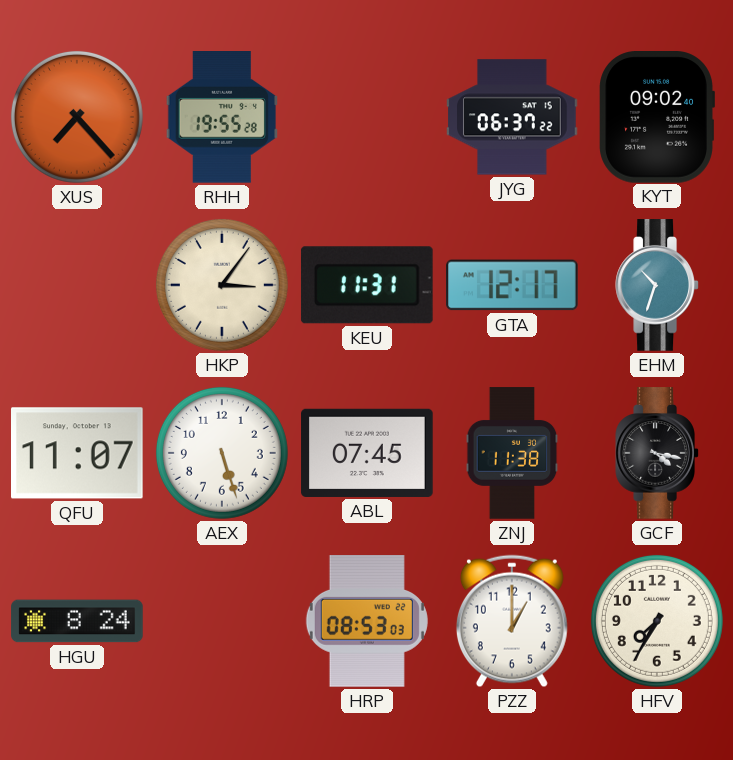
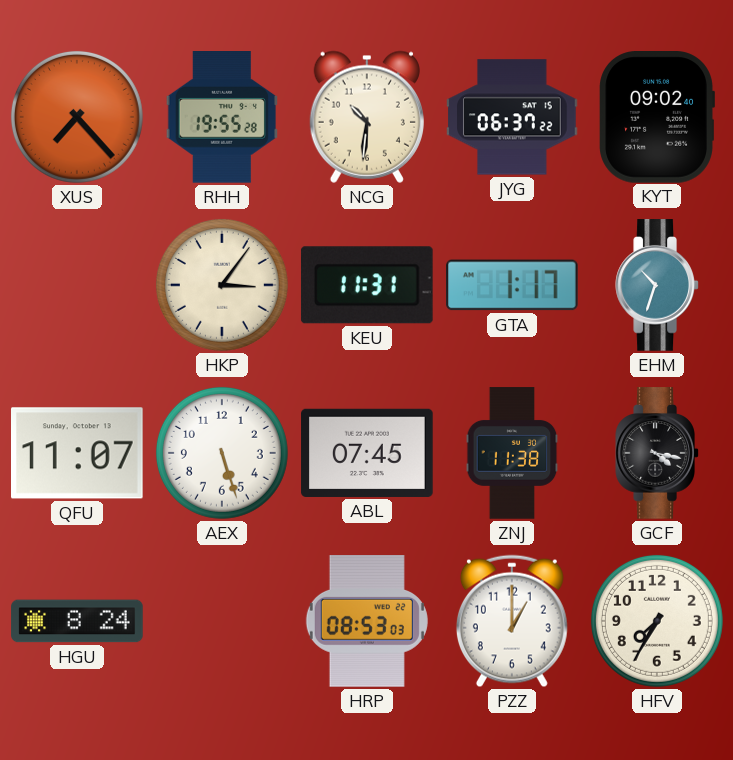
NCG: none -> 10:31 (367, 117)
GTA: 12:17 -> 1:17 (512, 285)
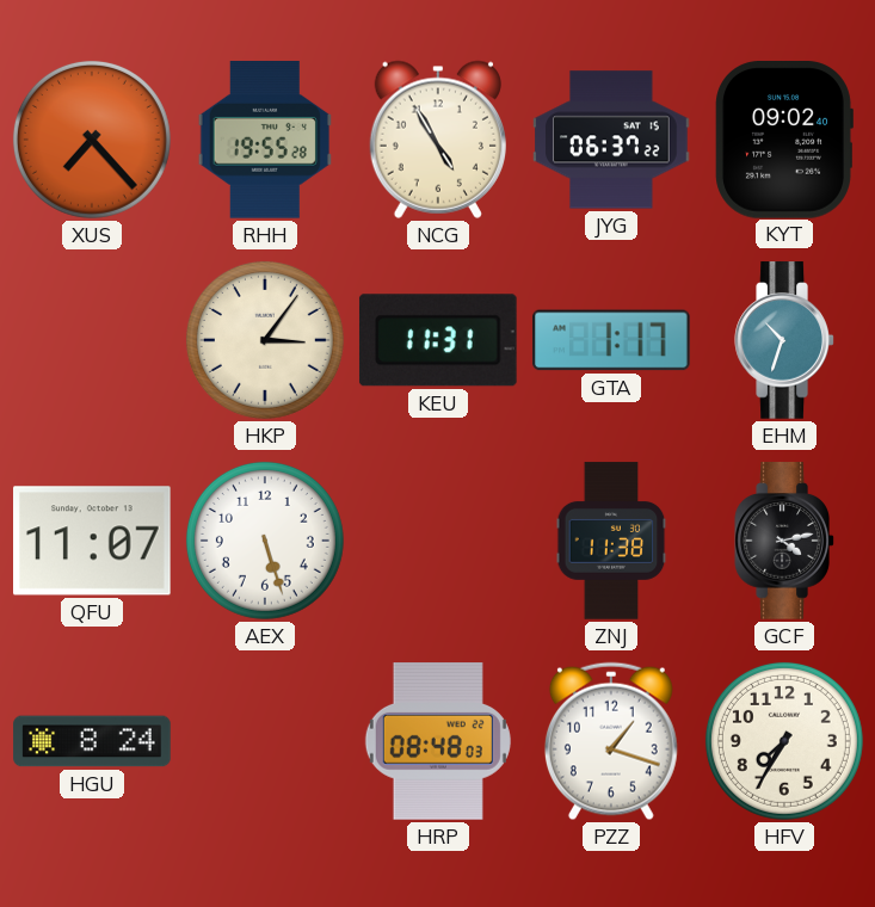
NCG: 10:31 -> 4:55 (438, 140)
ABL: 07:45 -> none (367, 453)
GCF: 4:17 -> 4:13 (784, 541)
HRP: 08:53 -> 08:48 (438, 741)
PZZ: 1:00 -> 1:18 (611, 741)
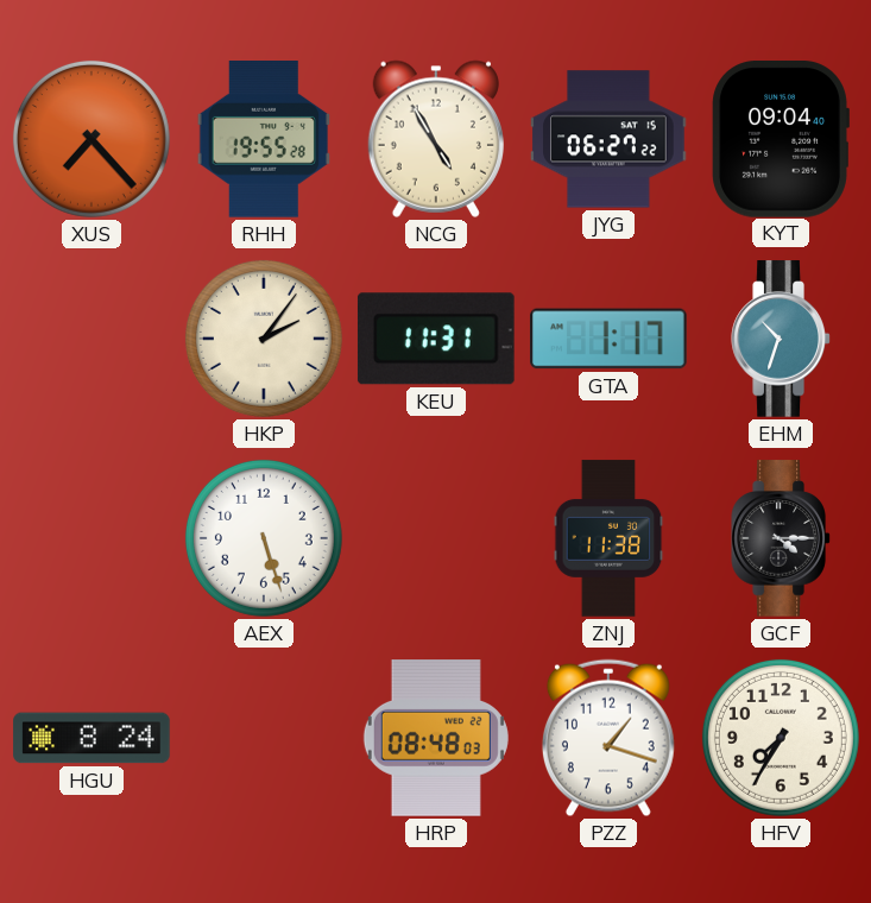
JYG: 06:37 -> 06:27 (608, 139)
KYT: 09:02 -> 09:04 (781, 139)
HKP: 3:06 -> 2:06 (264, 339)
QFU: 11:07 -> none (93, 541)
GCF: 4:13 -> 4:15 (781, 538)
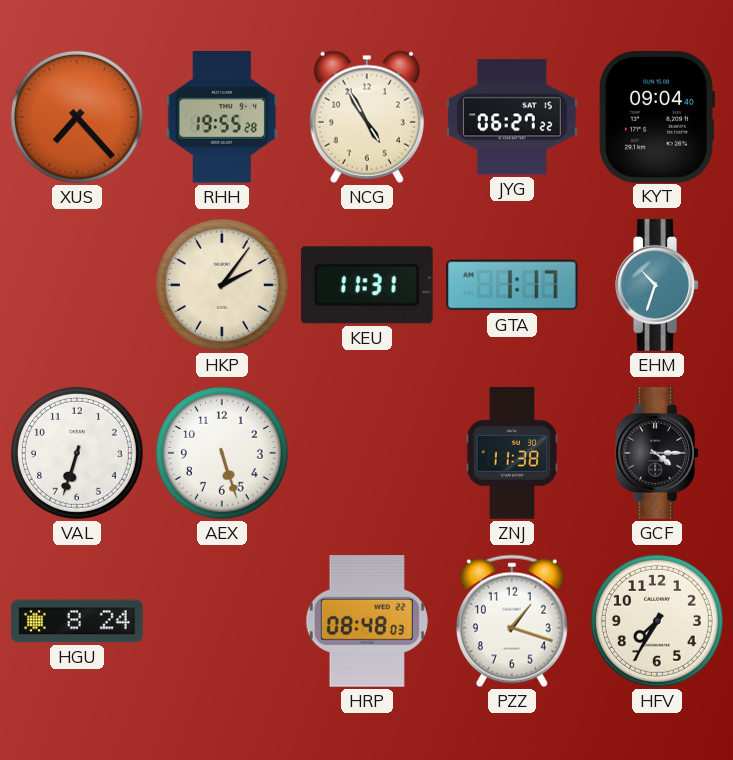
VAL: none -> 6:33 (77, 453)
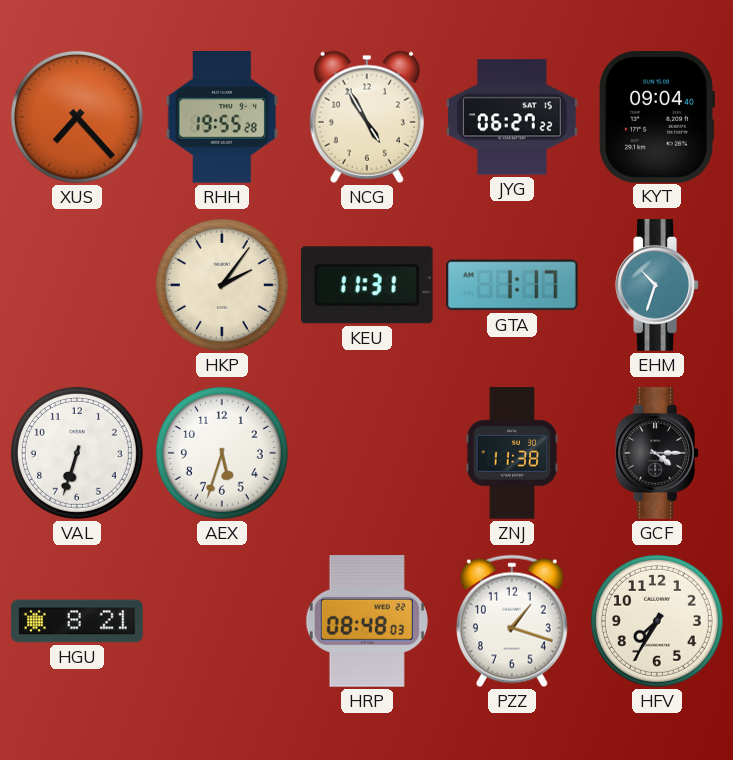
AEX: 5:27 -> 5:33 (222, 453)
HGU: 8:24 -> 8:21 (77, 621)
